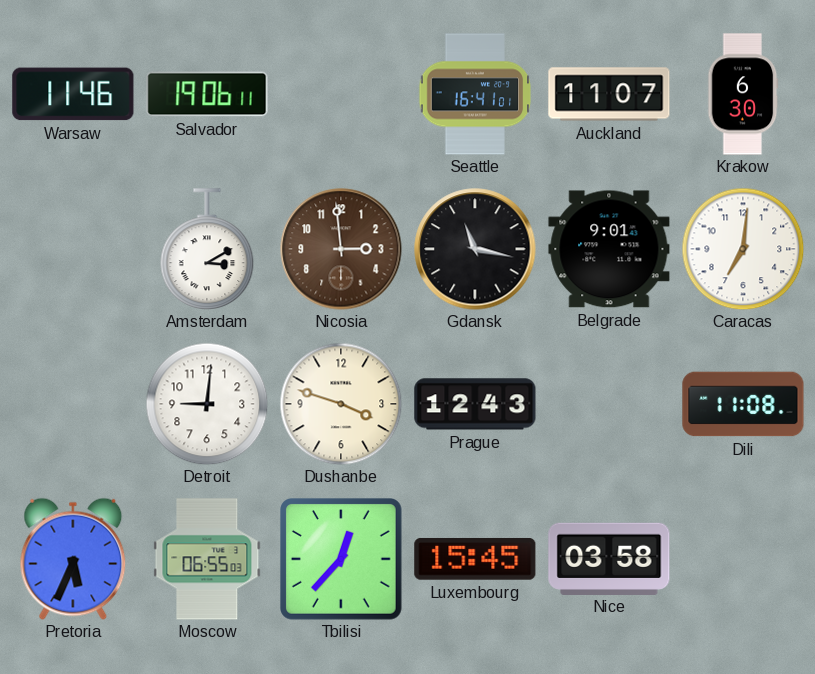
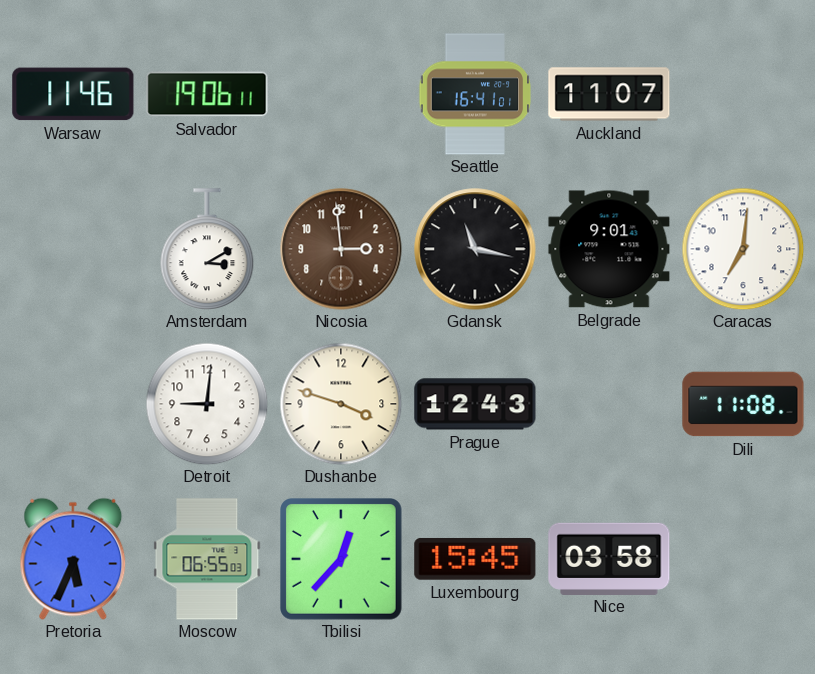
Krakow: 6:30 -> none (743, 94)
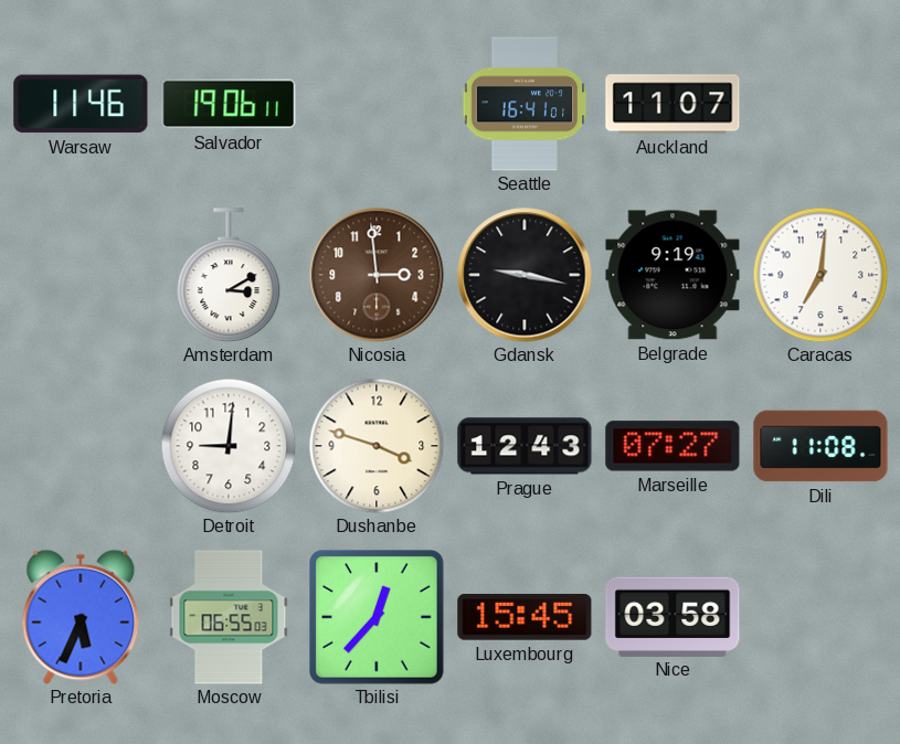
Gdansk: 11:17 -> 9:17 (525, 275)
Belgrade: 9:01 -> 9:19 (673, 275)
Marseille: none -> 07:27 (673, 446)
